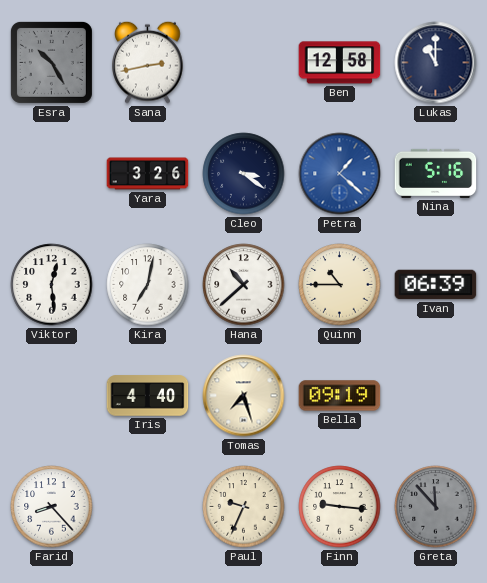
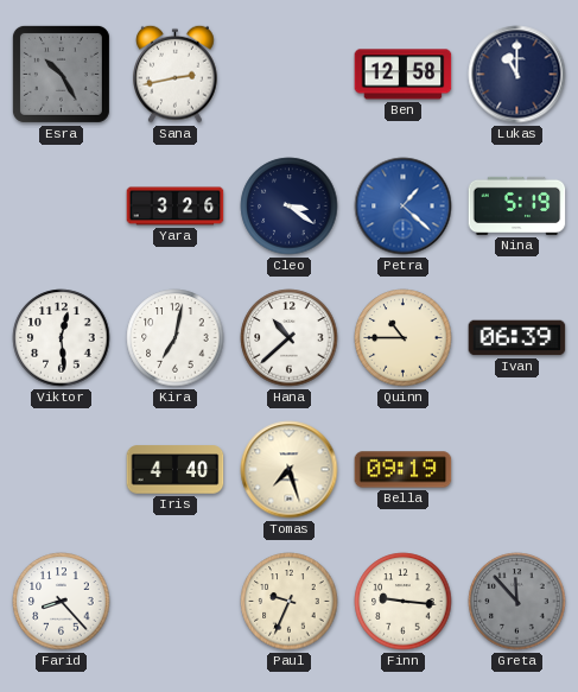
Nina: 5:16 -> 5:19 (517, 205)
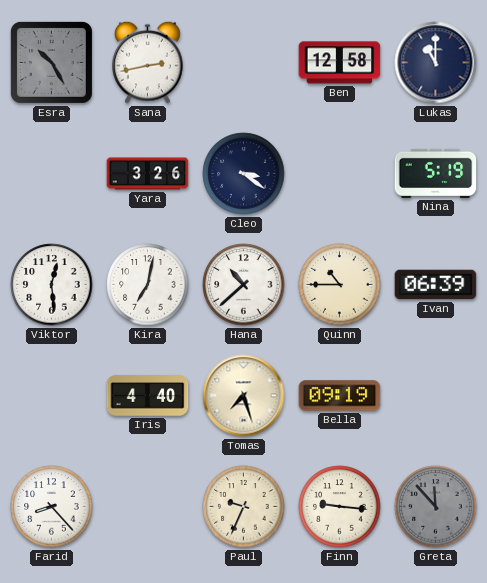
Petra: 1:22 -> none (404, 207)
